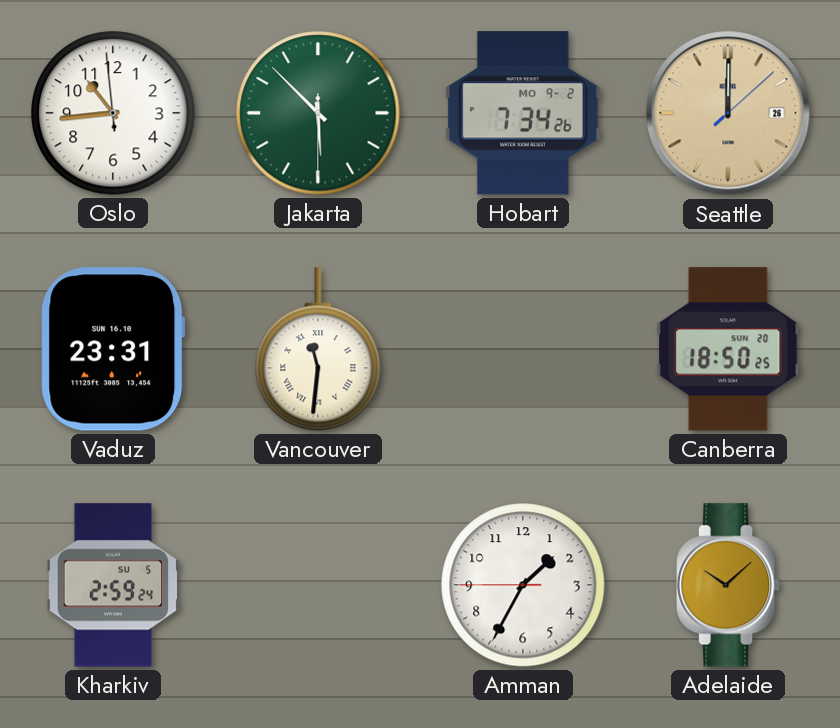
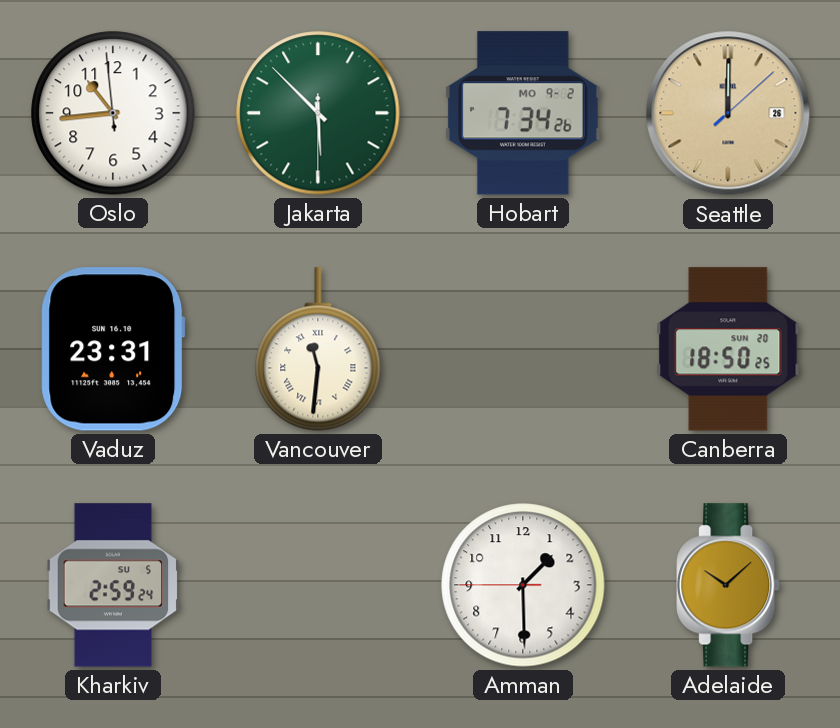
Amman: 1:34 -> 1:29 (523, 585)
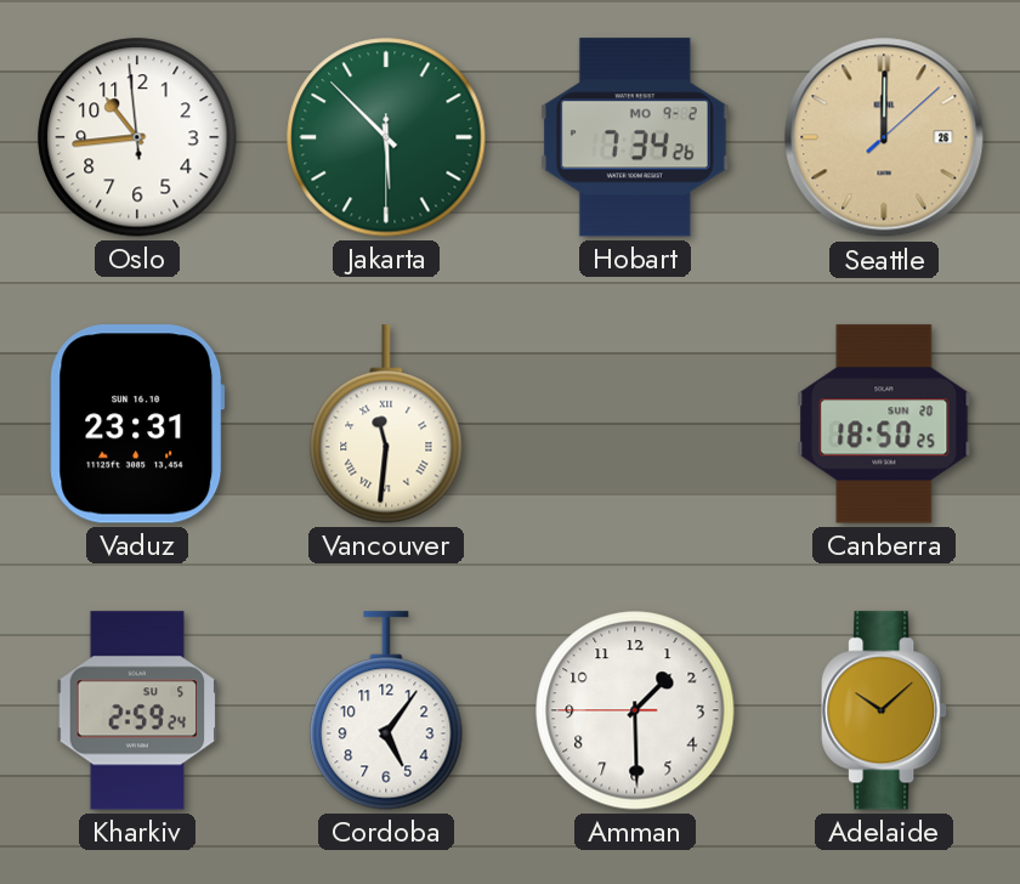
Cordoba: none -> 5:06 (386, 710)
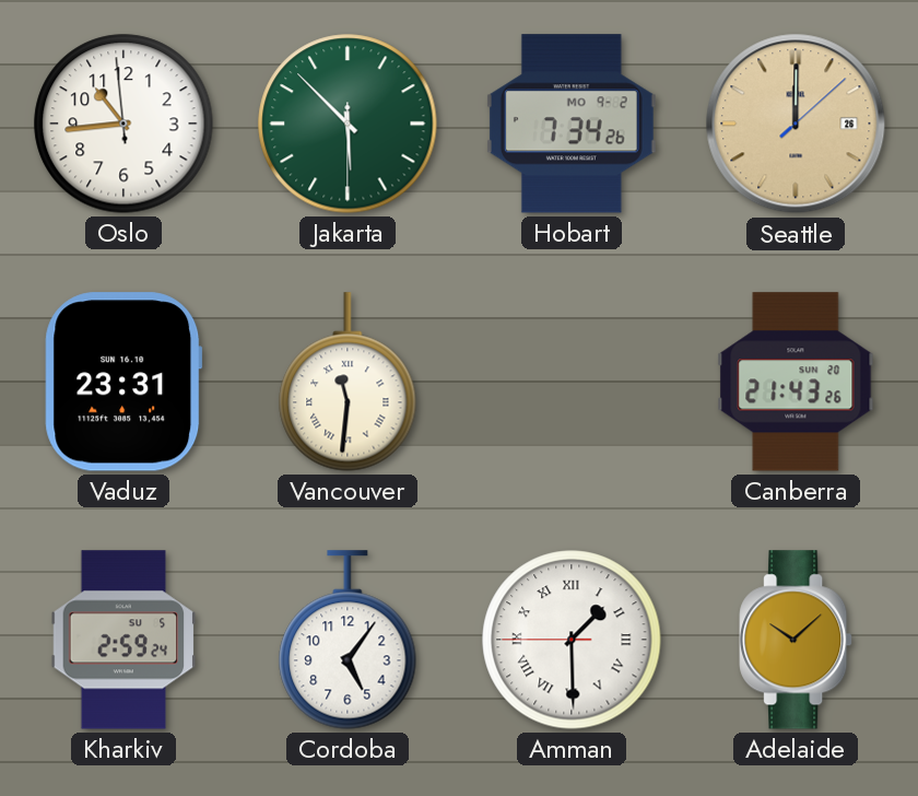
Canberra: 18:50 -> 21:43 (796, 382)
Amman numerals: Arabic -> Roman (572, 640)
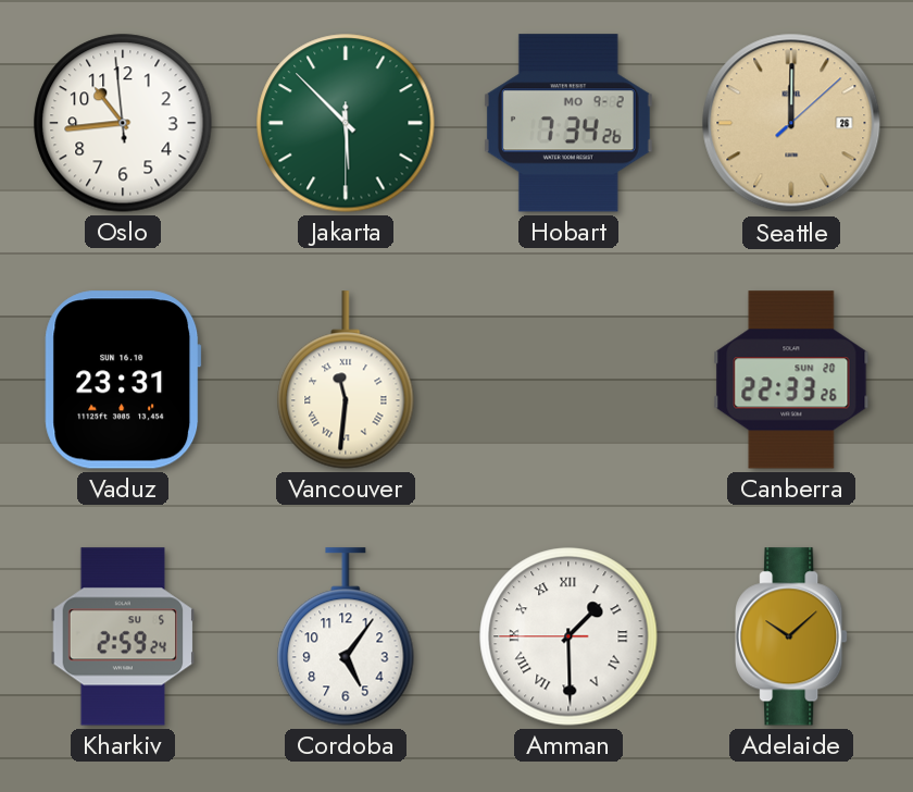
Canberra: 21:43 -> 22:33 (791, 380)
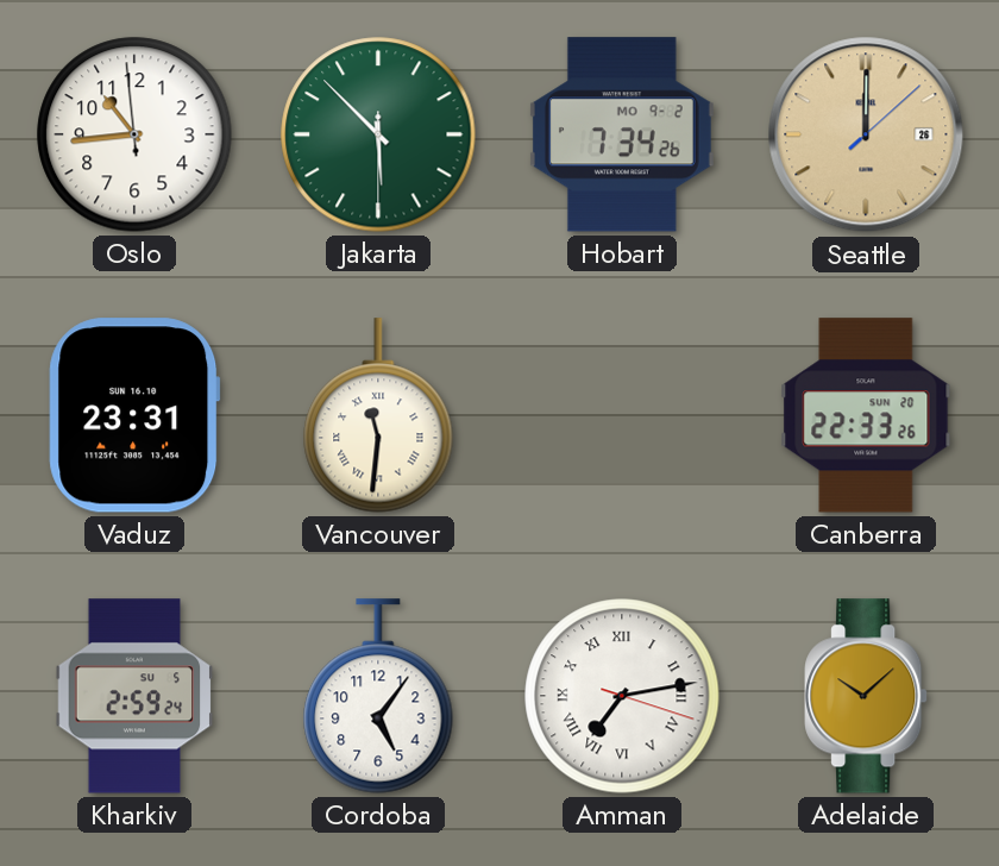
Amman: 1:29 -> 7:13 (622, 696)
